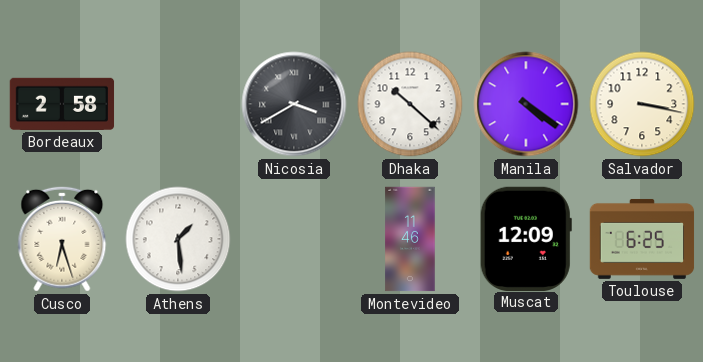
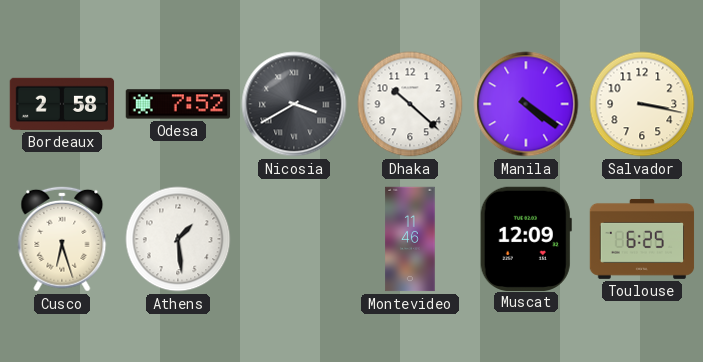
Odesa: none -> 7:52 (178, 104)
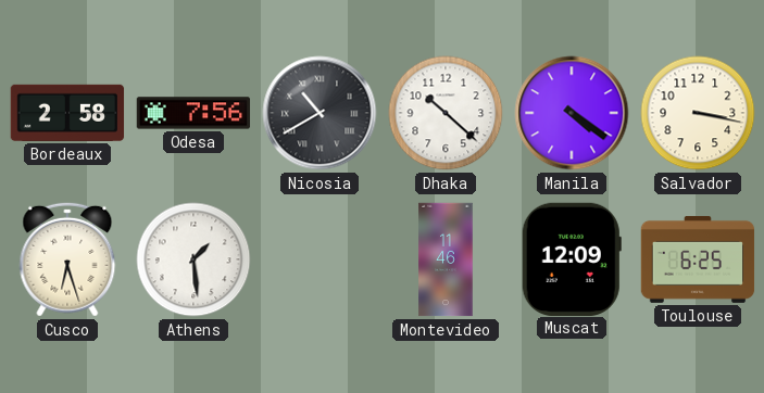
Odesa: 7:52 -> 7:56 (193, 113)
Nicosia: 3:40 -> 10:40 (320, 113)
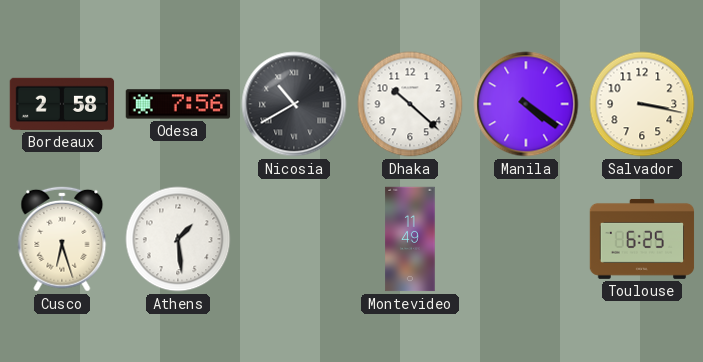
Montevideo: 11:46 -> 11:49 (410, 239)
Muscat: 12:09 -> none (572, 258)
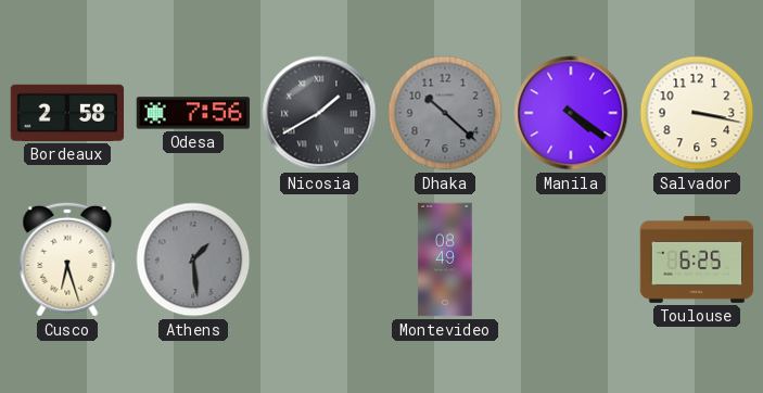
Nicosia: 10:40 -> 1:40 (319, 113)
Dhaka dial: white -> grey (445, 113)
Athens dial: white -> grey (193, 259)
Montevideo: 11:49 -> 08:49 (445, 259)
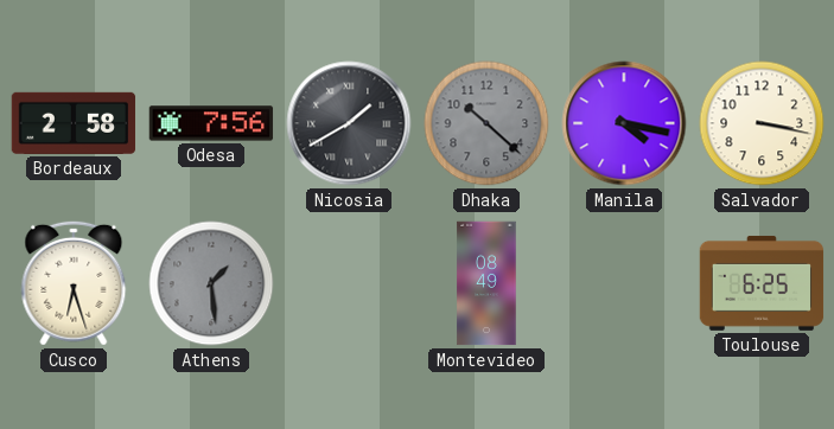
Manila: 4:21 -> 4:17 (624, 123)
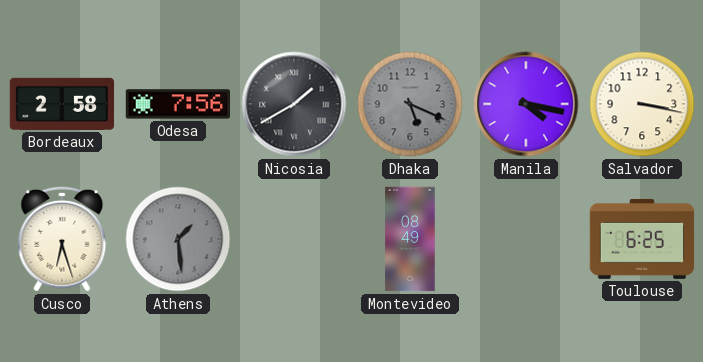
Dhaka: 10:22 -> 5:19 (410, 104)
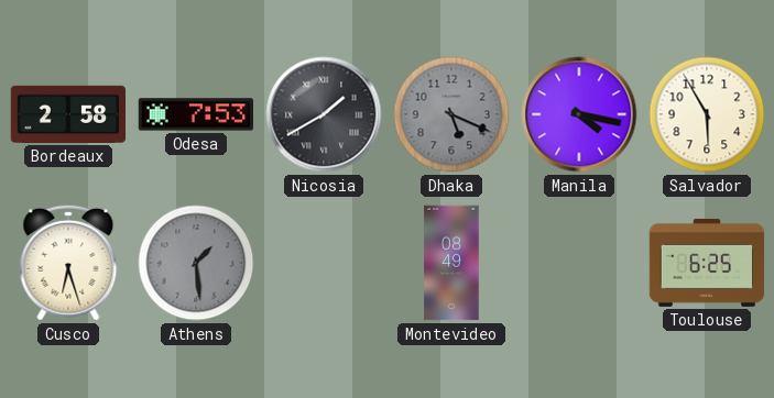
Odesa: 7:56 -> 7:53 (196, 114)
Salvador: 3:17 -> 5:55 (707, 114)
